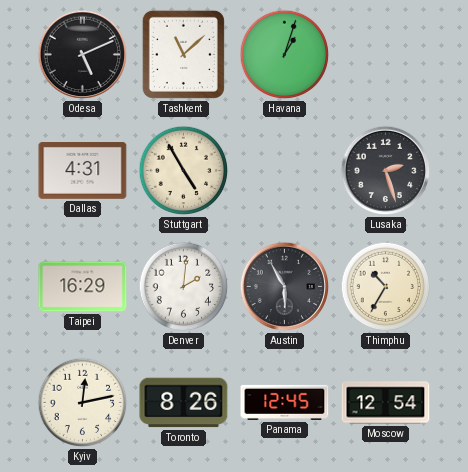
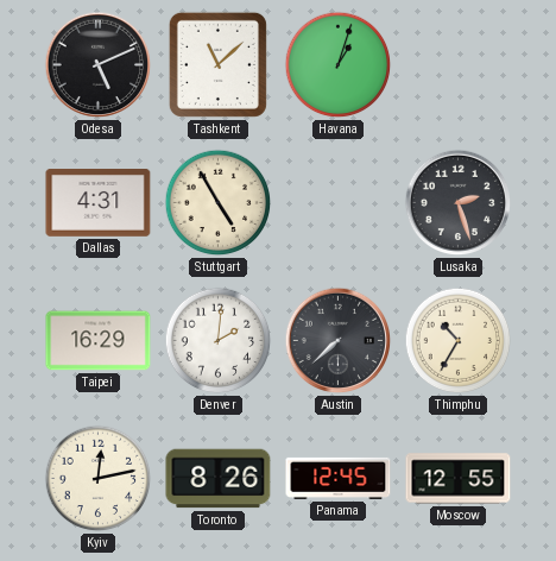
Austin: 5:55 -> 7:38 (339, 341)
Moscow: 12:54 -> 12:55 (459, 479)
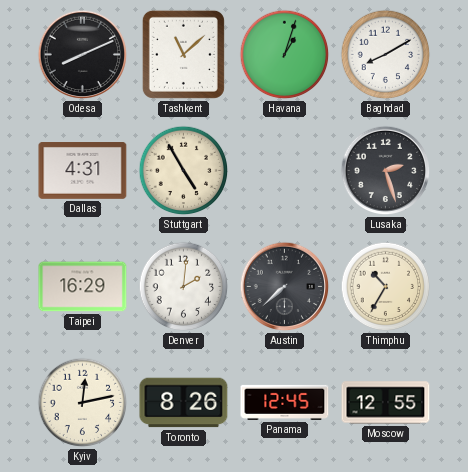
Odesa: 5:11 -> 8:11 (83, 55)
Baghdad: none -> 8:10 (386, 55)
